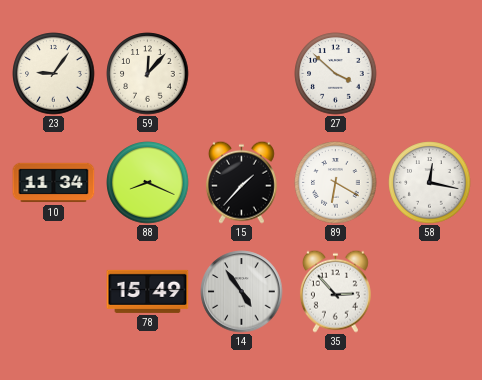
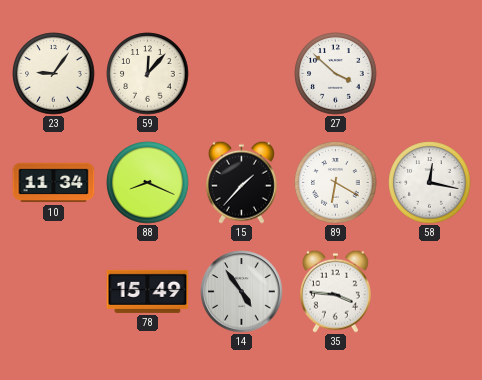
35: 2:53 -> 3:46 (335, 291)
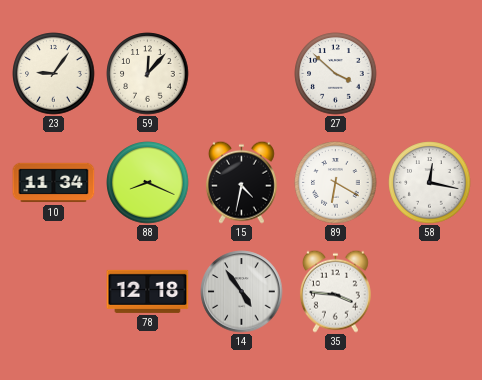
15: 1:37 -> 4:32 (241, 182)
78: 15:49 -> 12:18 (148, 291)
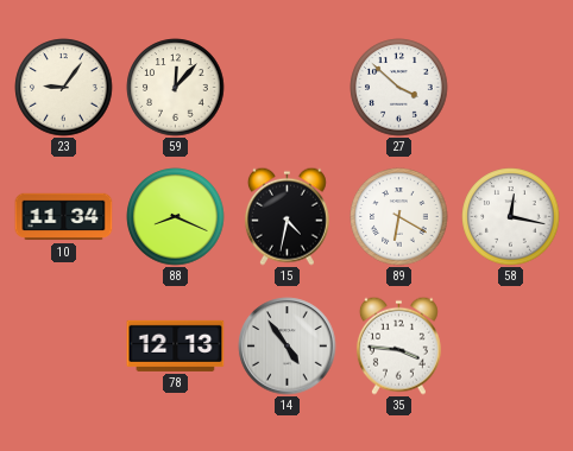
78: 12:18 -> 12:13 (176, 345)
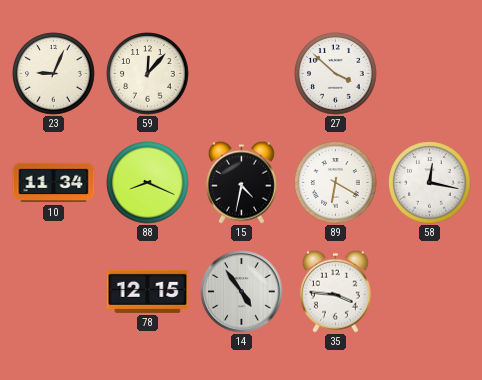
23: 9:06 -> 9:04 (54, 74)
78: 12:13 -> 12:15 (148, 291)
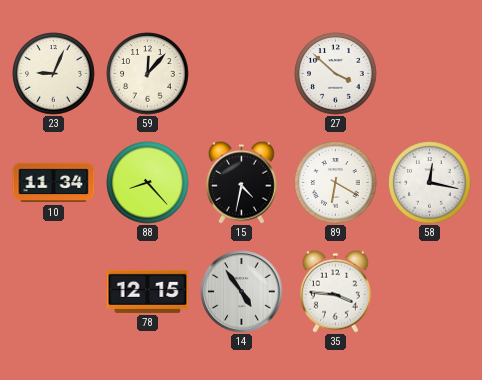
88: 8:19 -> 8:23 (148, 183)
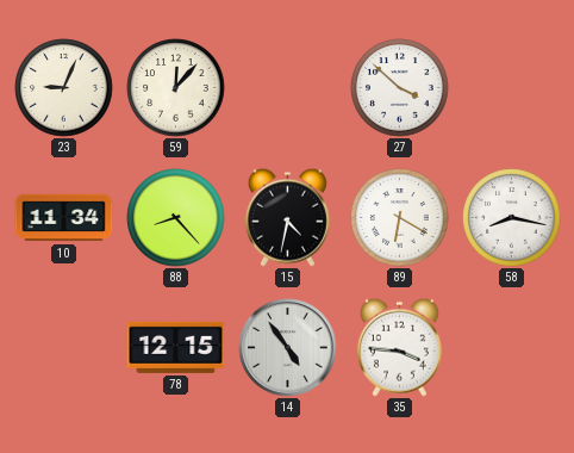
58: 12:17 -> 8:17 (512, 218)
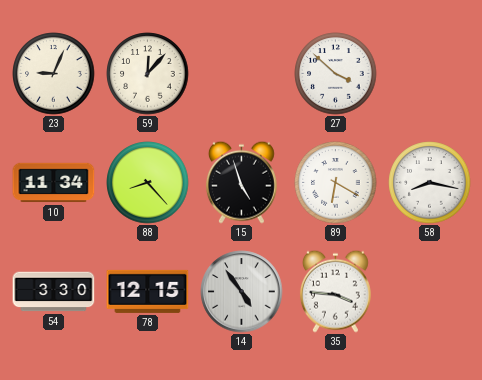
15: 4:32 -> 4:57 (241, 182)
54: none -> 3:30 (54, 292)
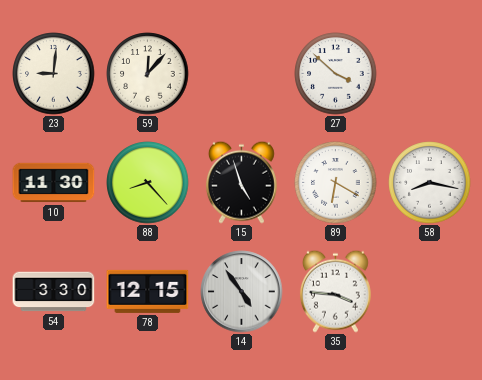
23: 9:04 -> 9:01 (54, 74)
10: 11:34 -> 11:30 (54, 183)
